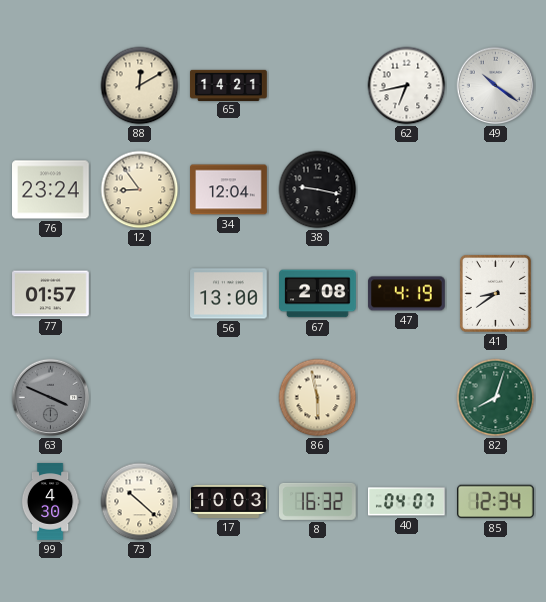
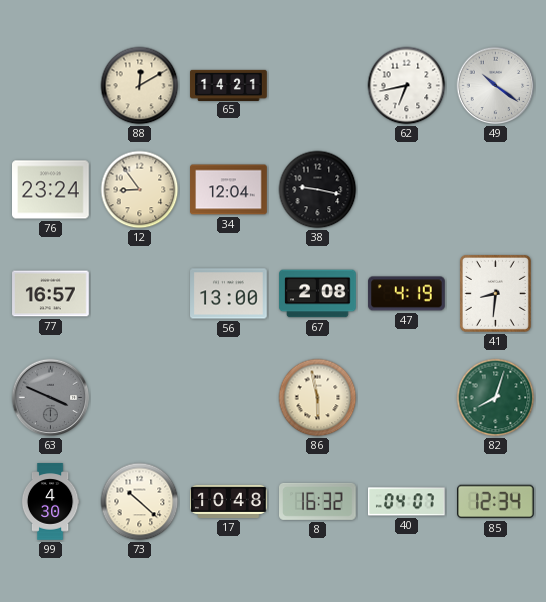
77: 01:57 -> 16:57 (51, 294)
41: 8:39 -> 8:31 (495, 293)
17: 10:03 -> 10:48 (229, 501)
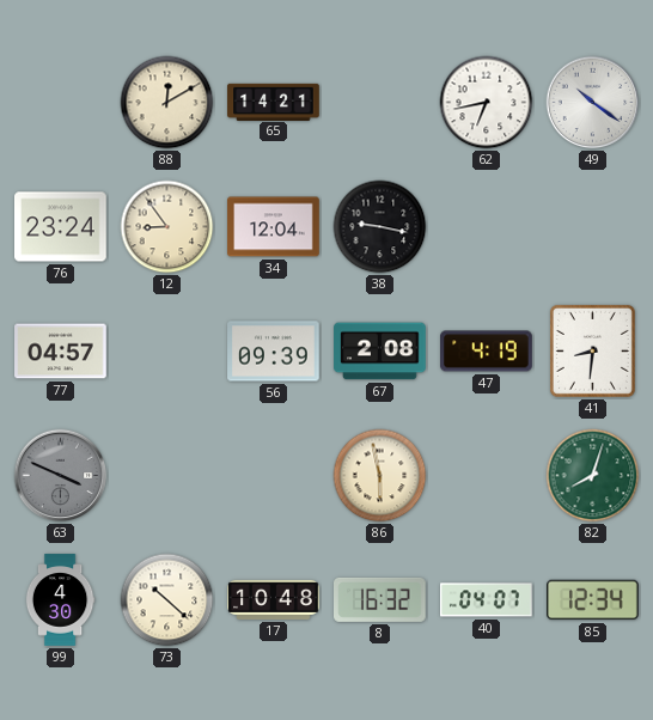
77: 16:57 -> 04:57 (61, 352)
56: 13:00 -> 09:39 (274, 352)
